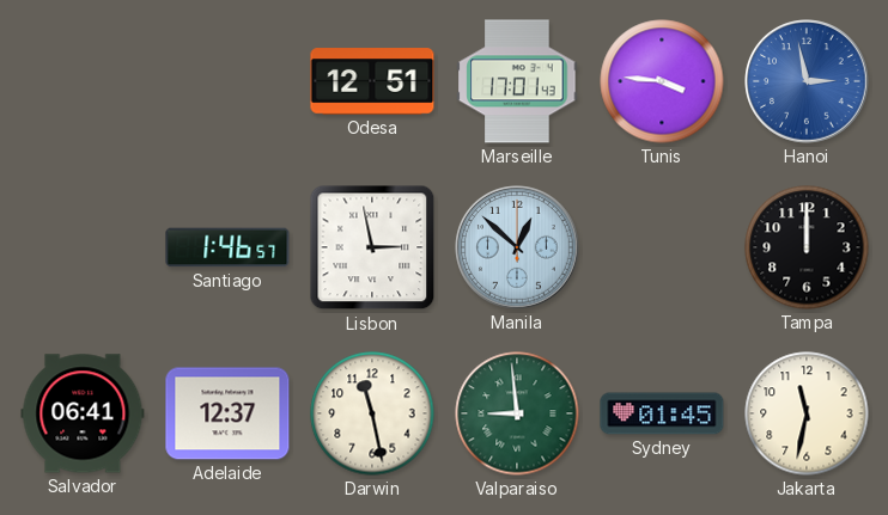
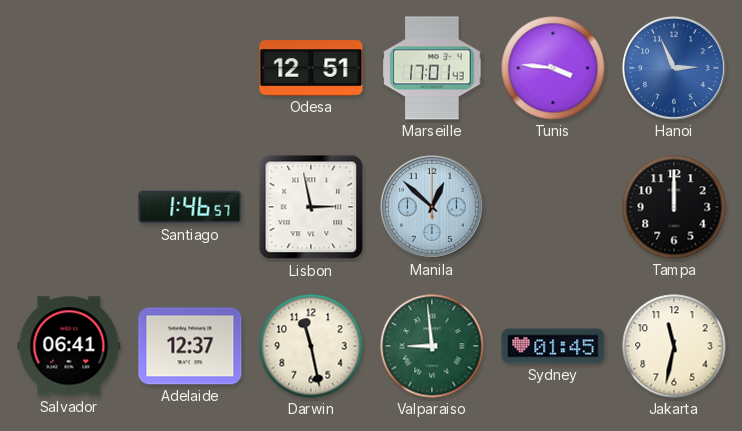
Hanoi: 2:58 -> 2:56 (674, 68)
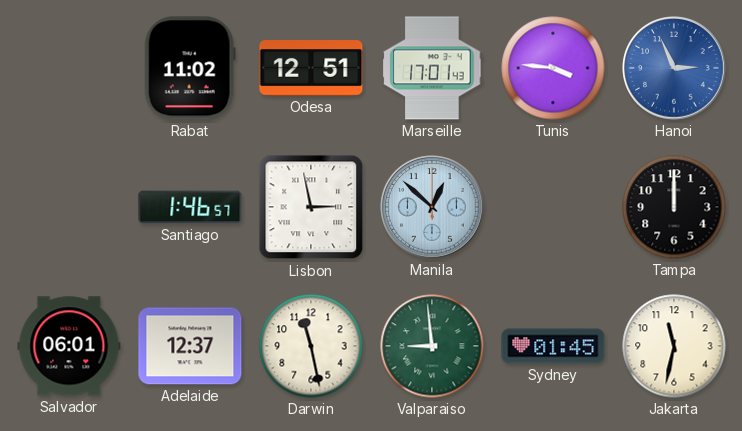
Rabat: none -> 11:02 (190, 68)
Salvador: 06:41 -> 06:01 (69, 346)
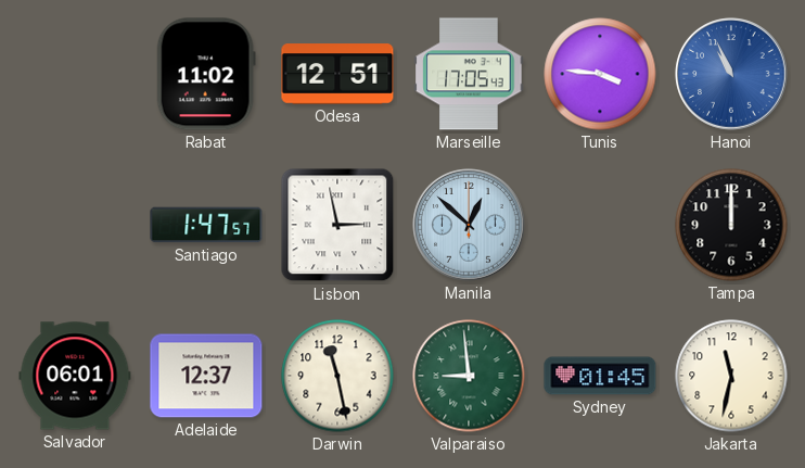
Marseille: 17:01 -> 17:05 (469, 74)
Hanoi: 2:56 -> 10:56 (731, 74)
Santiago: 1:46 -> 1:47 (206, 225)
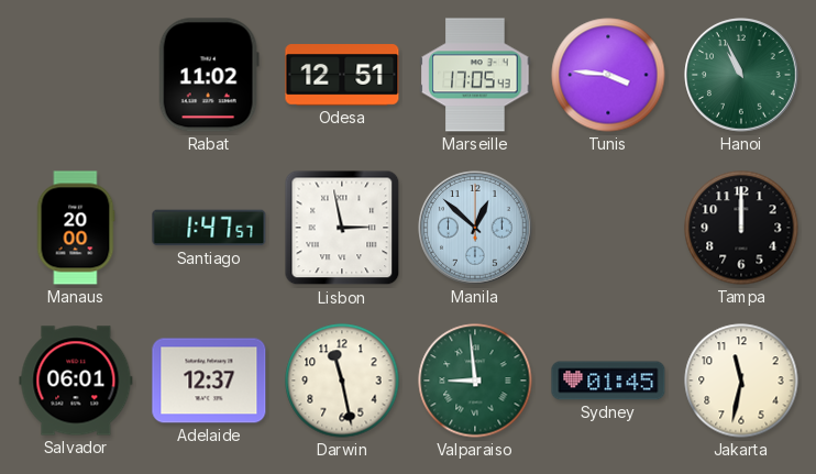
Hanoi dial: blue -> green (741, 75)
Manaus: none -> 20:00 (76, 228)
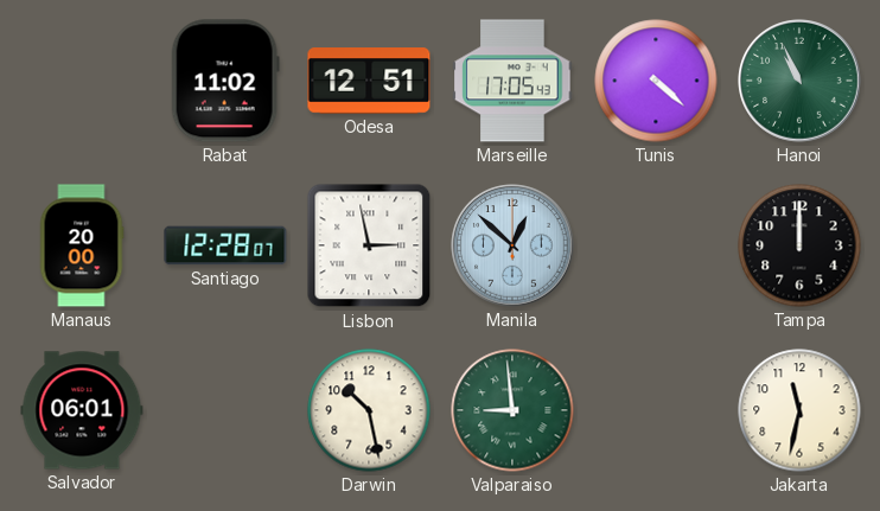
Tunis: 3:46 -> 4:22 (656, 81)
Santiago: 1:47 -> 12:28 (225, 245)
Adelaide: 12:37 -> none (209, 381)
Darwin: 11:28 -> 10:28 (369, 410)
Sydney: 01:45 -> none (608, 381)
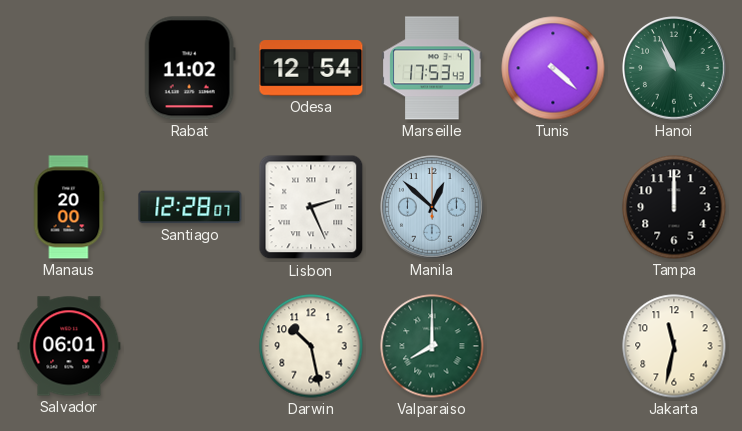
Odesa: 12:51 -> 12:54 (311, 68)
Marseille: 17:05 -> 17:53 (432, 68)
Lisbon: 2:58 -> 2:26 (311, 207)
Valparaiso: 8:59 -> 8:00 (432, 346)
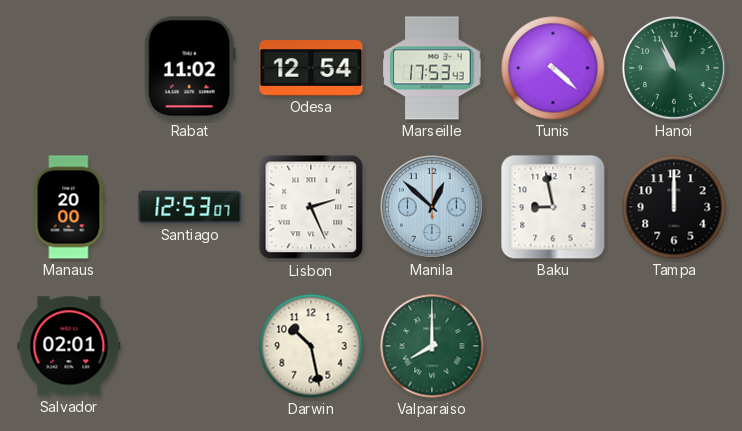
Santiago: 12:28 -> 12:53 (190, 207)
Baku: none -> 8:58 (553, 207)
Salvador: 06:01 -> 02:01 (69, 346)
Jakarta: 11:32 -> none (674, 346)
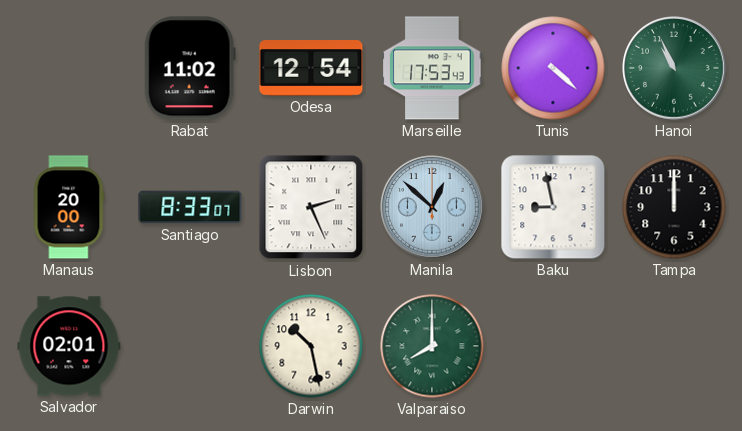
Santiago: 12:53 -> 8:33 (190, 207)
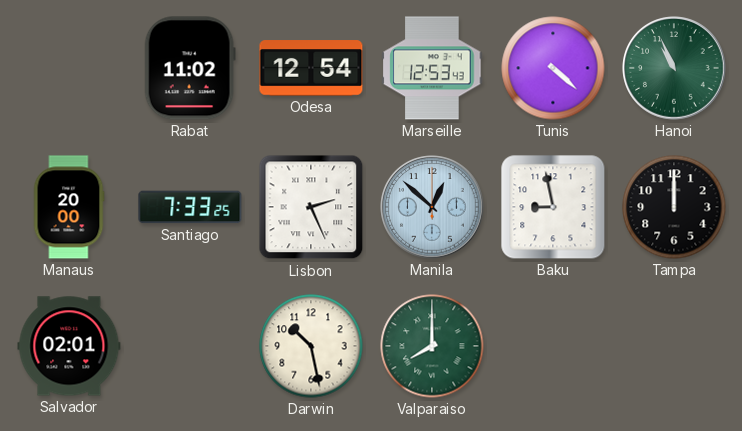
Marseille: 17:53 -> 12:53 (432, 68)
Santiago: 8:33 -> 7:33 (190, 207)
